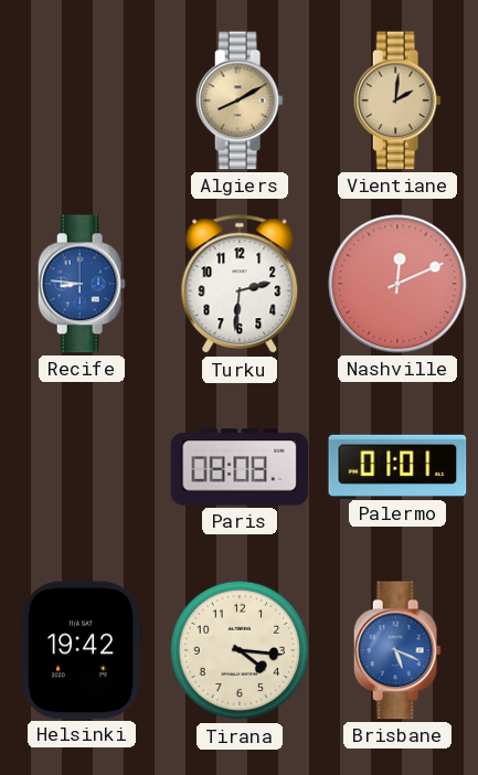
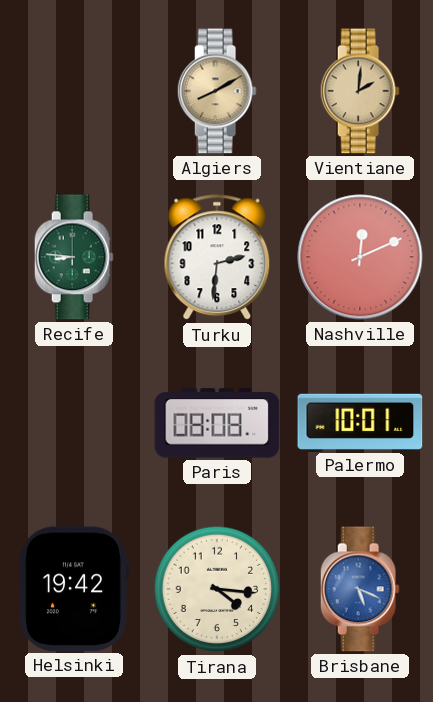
Recife dial: blue -> green (74, 257)
Palermo: 01:01 -> 10:01 (360, 422)
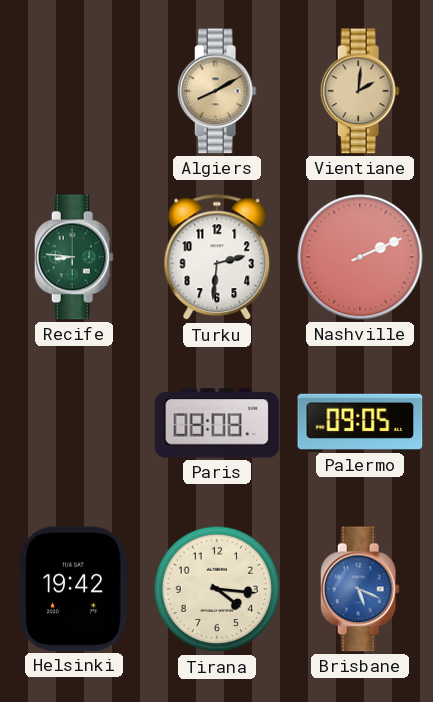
Nashville: 12:11 -> 2:11 (360, 257)
Palermo: 10:01 -> 09:05 (360, 422)
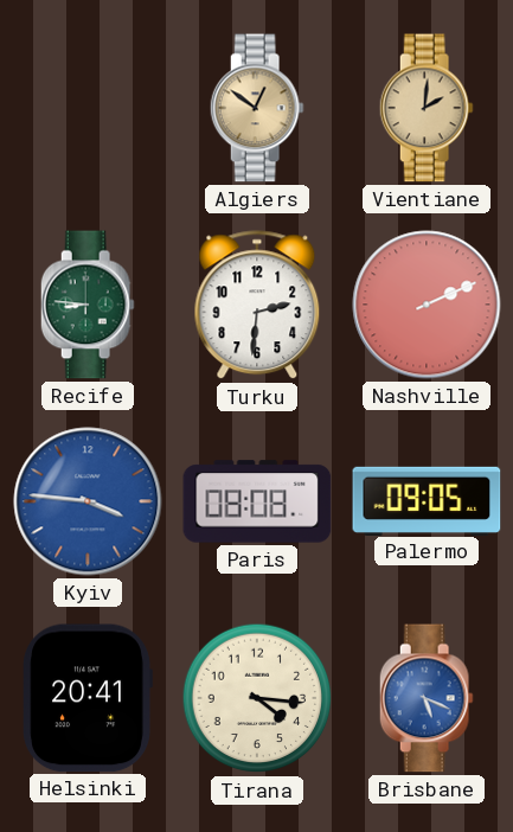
Algiers: 8:10 -> 12:51 (257, 108)
Kyiv: none -> 3:46 (88, 501)
Helsinki: 19:42 -> 20:41 (88, 698)
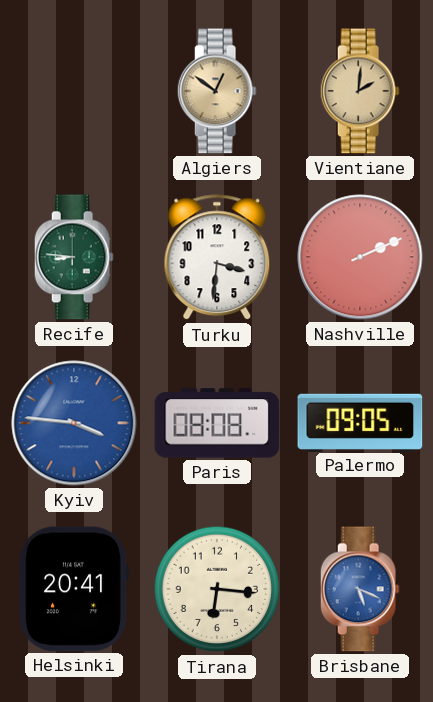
Turku: 2:31 -> 3:31 (217, 258)
Tirana: 4:16 -> 6:16 (217, 589)
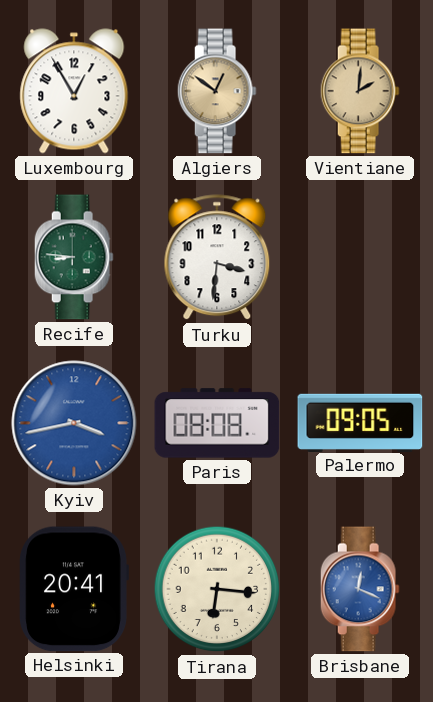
Luxembourg: none -> 12:55 (74, 91)
Nashville: 2:11 -> none (360, 257)
Kyiv: 3:46 -> 3:43 (74, 423)
Brisbane: 5:19 -> 12:19 (360, 589)
